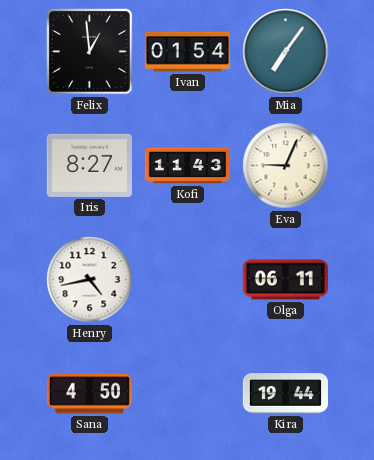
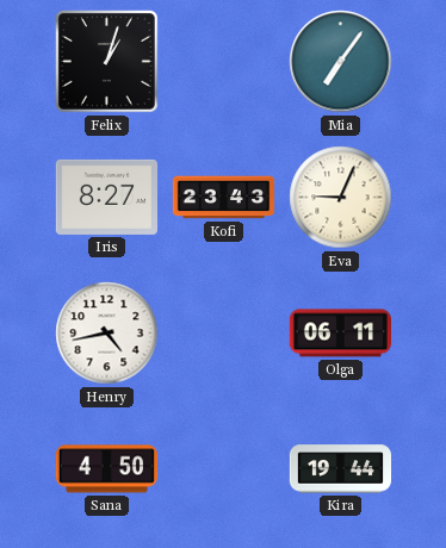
Felix: 12:59 -> 1:03 (107, 62)
Ivan: 01:54 -> none (187, 52)
Kofi: 11:43 -> 23:43 (223, 198)
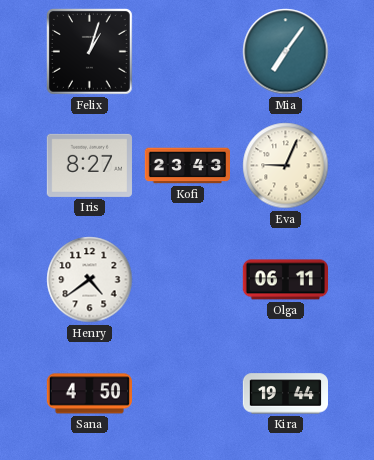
Henry: 4:43 -> 4:39 (90, 280)
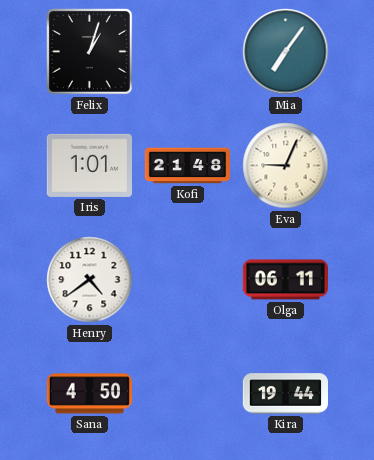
Iris: 8:27 -> 1:01 (89, 165)
Kofi: 23:43 -> 21:48 (187, 166)
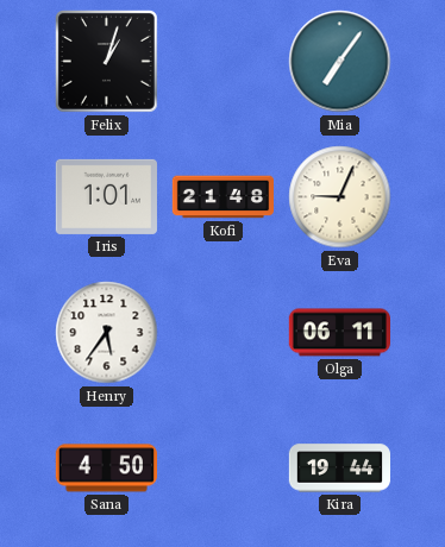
Henry: 4:39 -> 5:36 (107, 333)
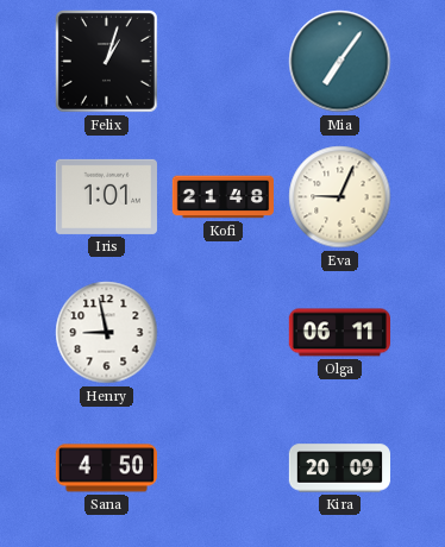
Henry: 5:36 -> 8:58 (107, 333)
Kira: 19:44 -> 20:09 (339, 469)
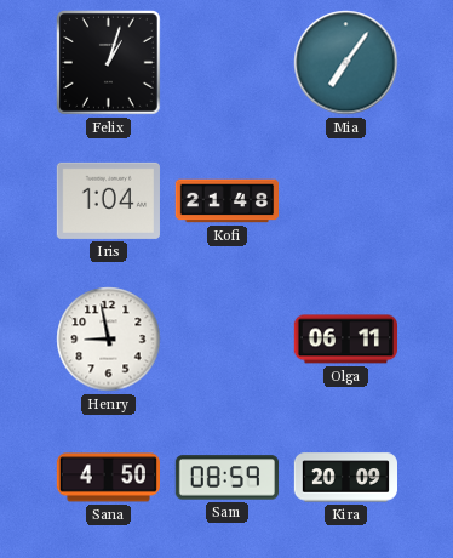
Iris: 1:01 -> 1:04 (108, 200)
Eva: 9:04 -> none (340, 197)
Sam: none -> 08:59 (226, 478)
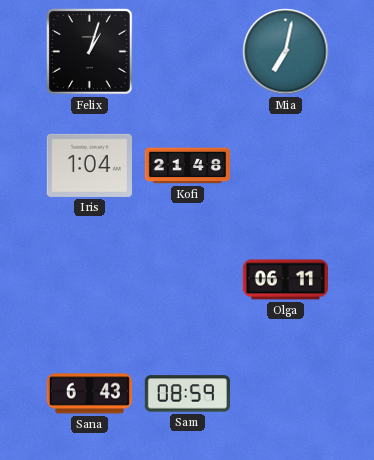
Mia: 7:06 -> 7:02 (286, 52)
Henry: 8:58 -> none (109, 340)
Sana: 4:50 -> 6:43 (89, 394)
Kira: 20:09 -> none (345, 478)
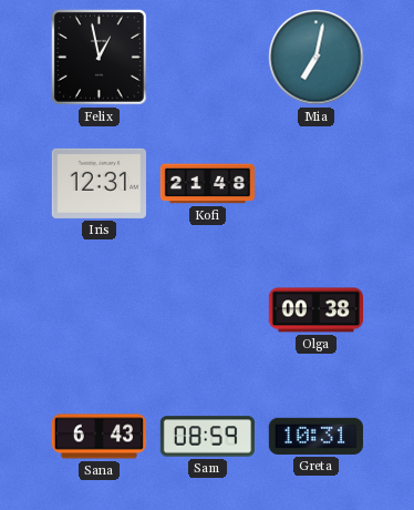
Felix: 1:03 -> 12:58 (100, 58)
Iris: 1:04 -> 12:31 (99, 183)
Olga: 06:11 -> 00:38 (315, 310)
Greta: none -> 10:31 (315, 436)
